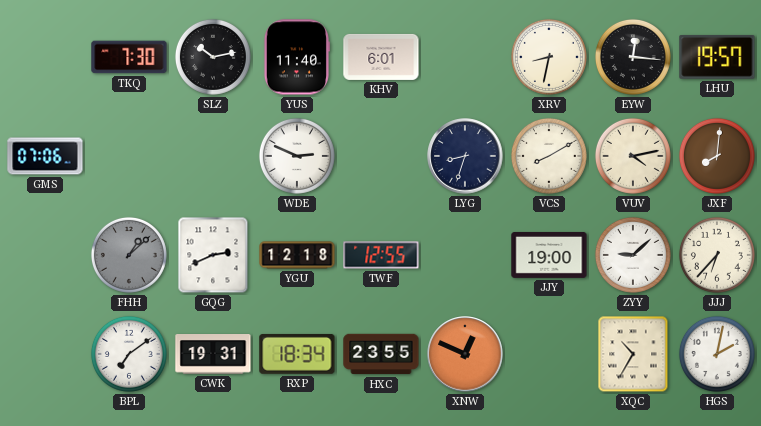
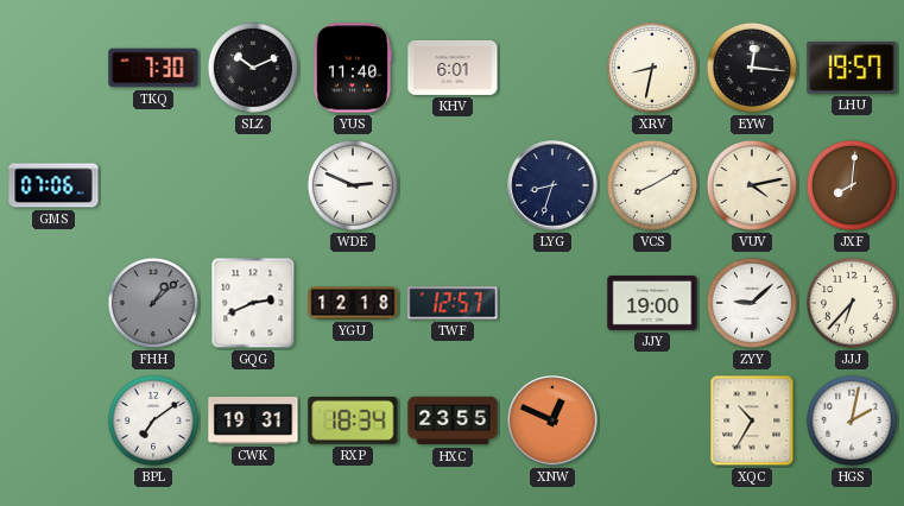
SLZ: 10:13 -> 10:11 (253, 68)
TWF: 12:55 -> 12:57 (453, 303)
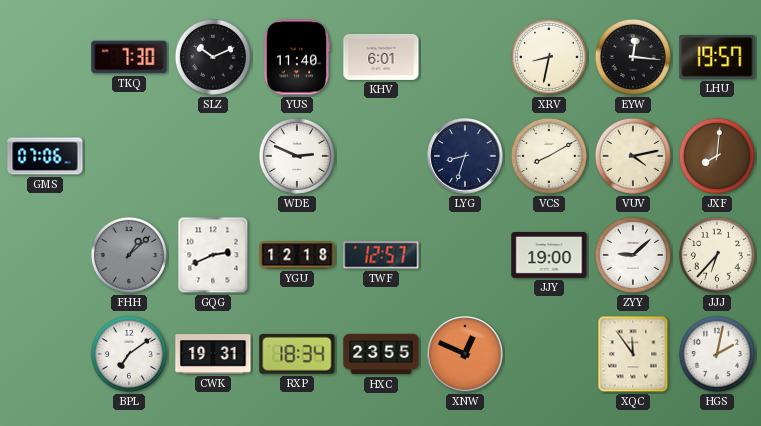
XQC: 10:35 -> 11:54 (633, 354)
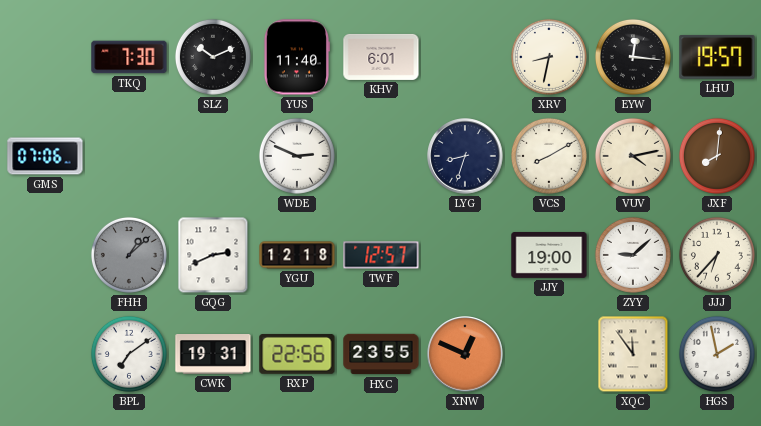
RXP: 18:34 -> 22:56 (297, 354)
HGS: 2:02 -> 1:58 (717, 354)
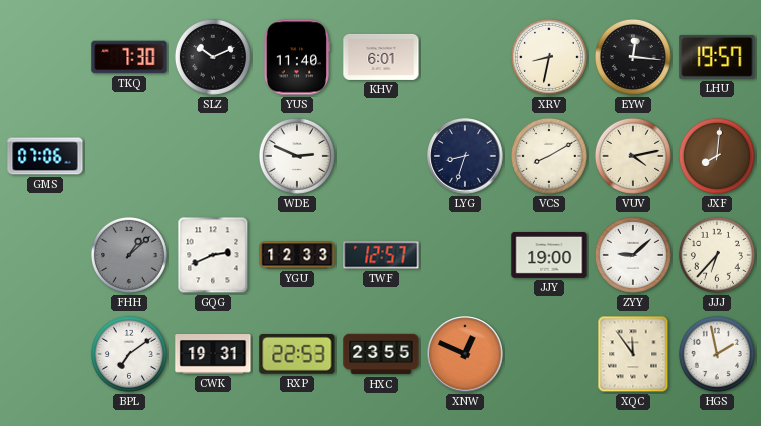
YGU: 12:18 -> 12:33 (297, 255)
RXP: 22:56 -> 22:53 (297, 354)
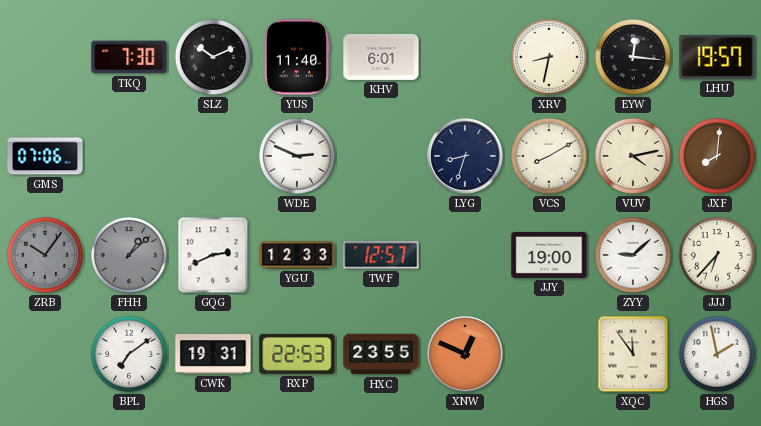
ZRB: none -> 10:06 (45, 255)
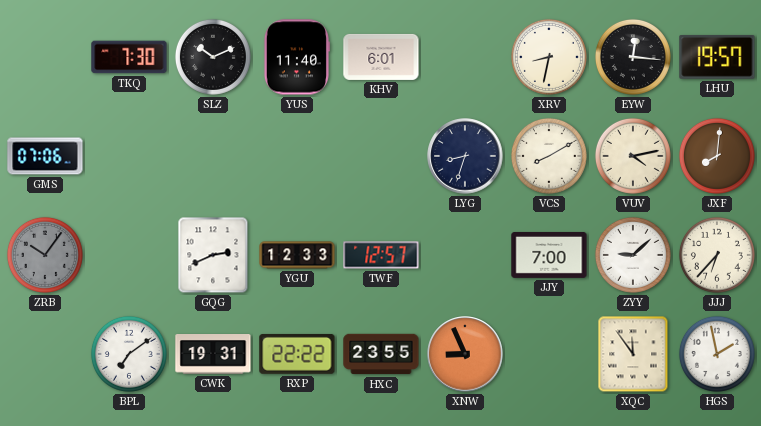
WDE: 2:49 -> none (297, 156)
FHH: 1:08 -> none (129, 255)
JJY: 19:00 -> 7:00 (549, 255)
RXP: 22:53 -> 22:22 (297, 354)
XNW: 12:49 -> 8:56 (465, 354)
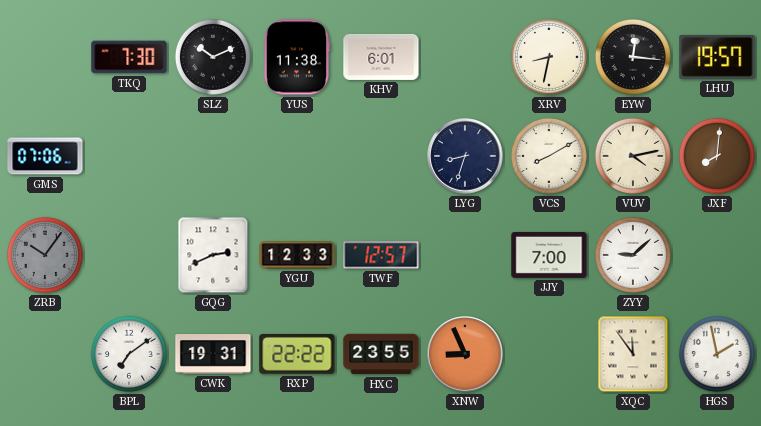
YUS: 11:40 -> 11:38 (296, 57)
JJJ: 6:37 -> none (717, 255)
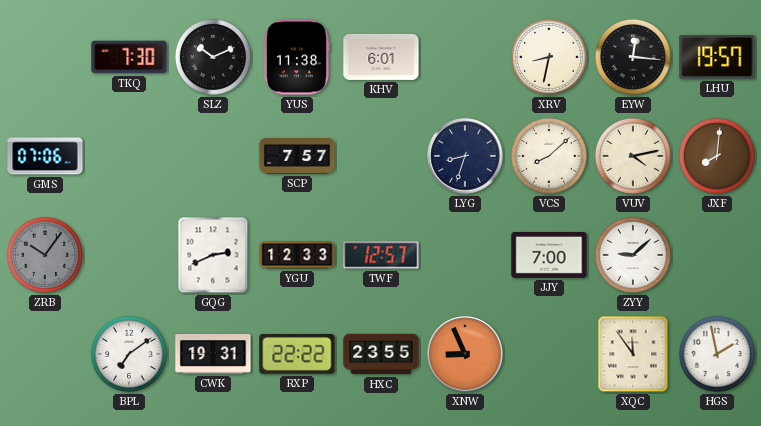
SCP: none -> 7:57 (297, 157)
VCS: 8:10 -> 8:08 (549, 156)
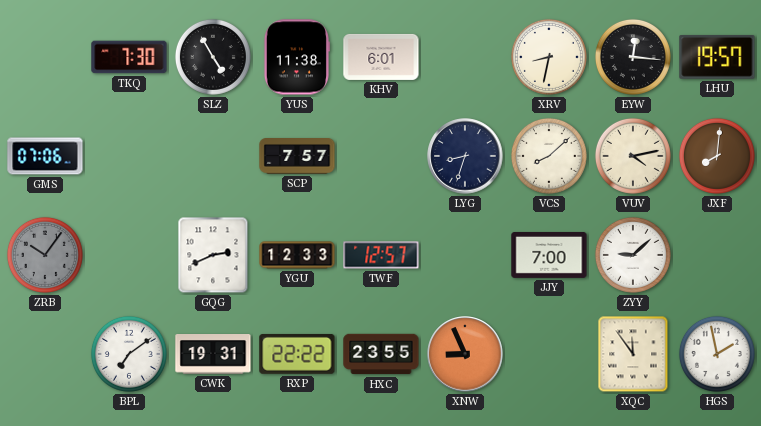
SLZ: 10:11 -> 4:55 (213, 57)
